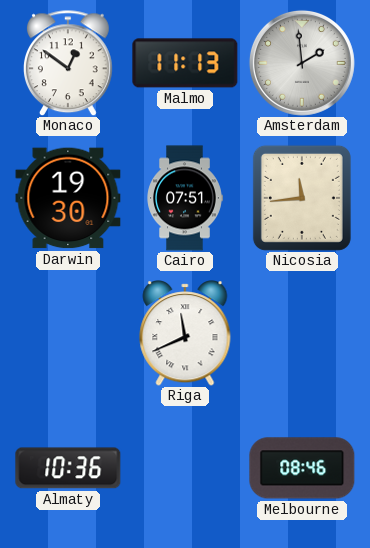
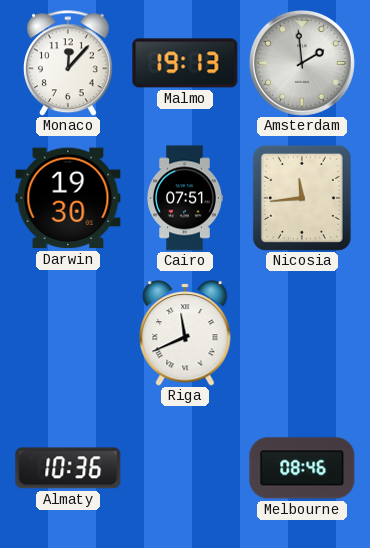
Monaco: 12:51 -> 12:07 (68, 63)
Malmo: 11:13 -> 19:13 (185, 63)
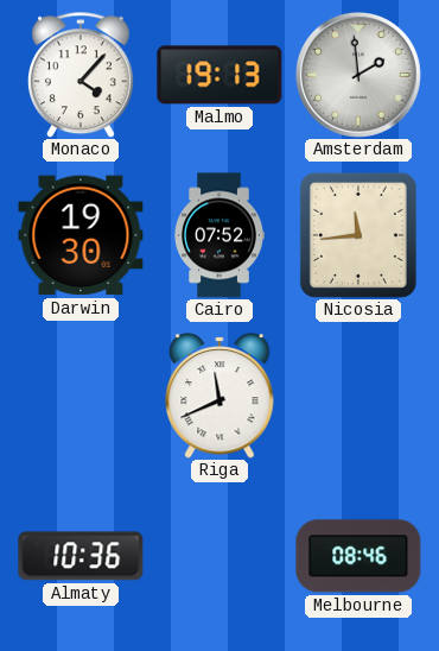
Monaco: 12:07 -> 4:07 (81, 75)
Cairo: 07:51 -> 07:52 (220, 235)
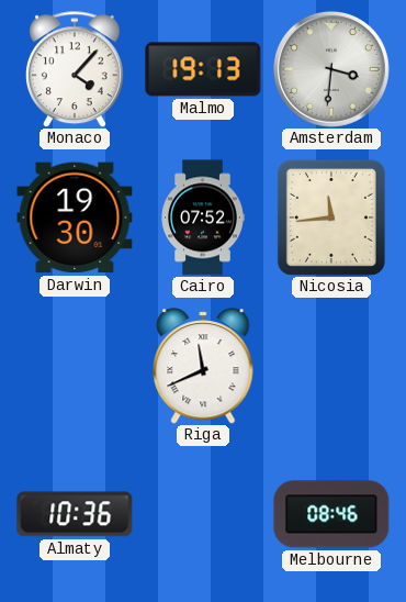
Amsterdam: 1:59 -> 3:31 (331, 69)
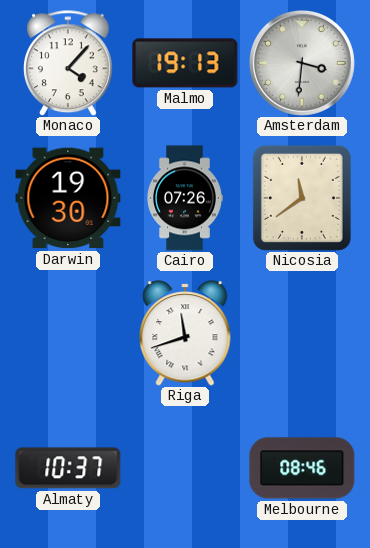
Cairo: 07:52 -> 07:26 (185, 198)
Nicosia: 11:44 -> 11:39 (302, 198)
Riga: 11:41 -> 11:42 (185, 333)
Almaty: 10:36 -> 10:37 (68, 468)
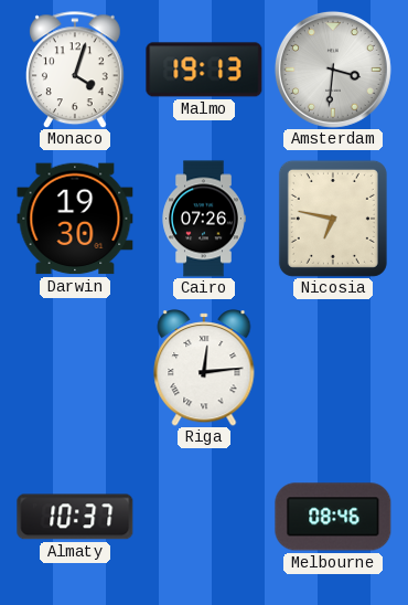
Monaco: 4:07 -> 4:03 (75, 70)
Nicosia: 11:39 -> 6:47 (333, 219)
Riga: 11:42 -> 12:14 (204, 368)
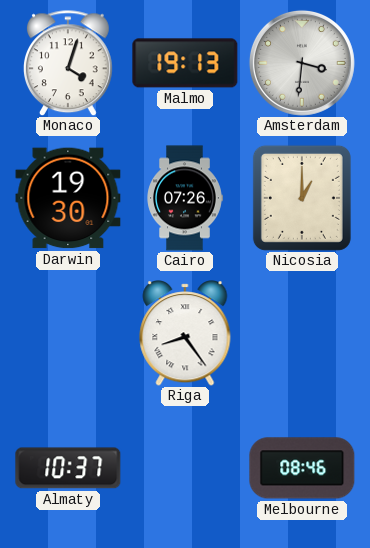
Nicosia: 6:47 -> 1:00 (302, 198)
Riga: 12:14 -> 8:24 (185, 333)
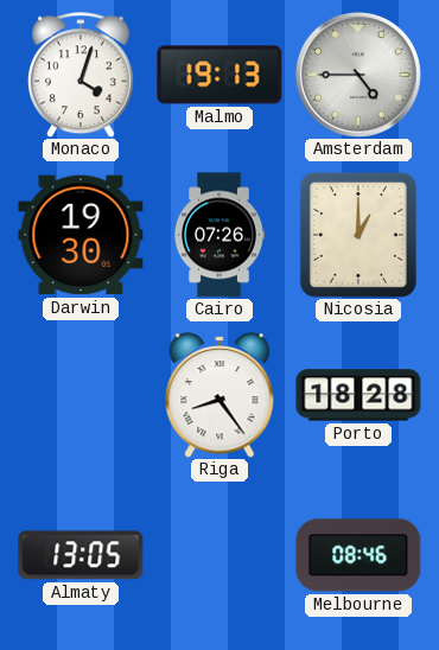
Amsterdam: 3:31 -> 4:45 (358, 75)
Porto: none -> 18:28 (358, 395)
Almaty: 10:37 -> 13:05 (81, 555)
